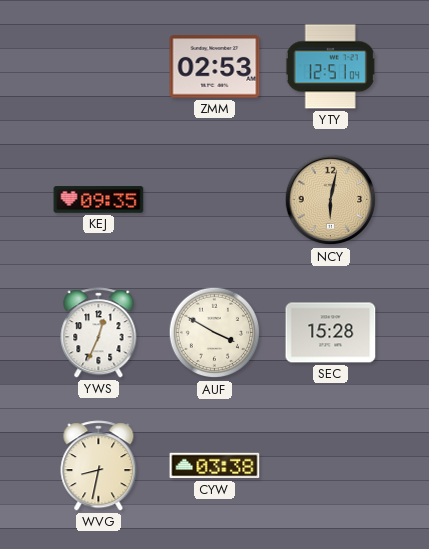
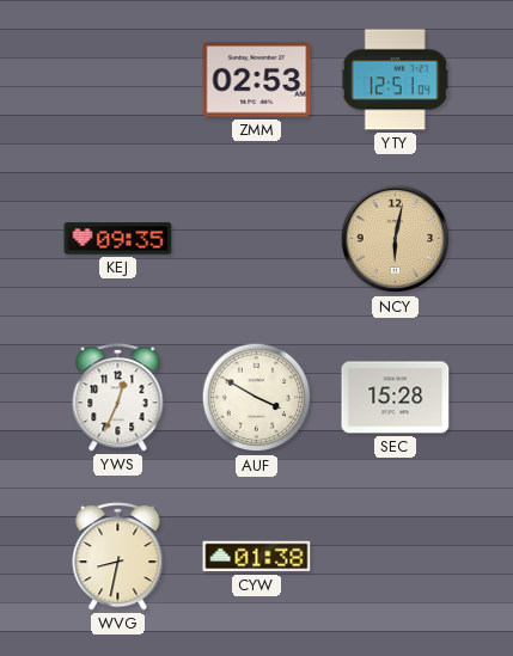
CYW: 03:38 -> 01:38 (257, 557)
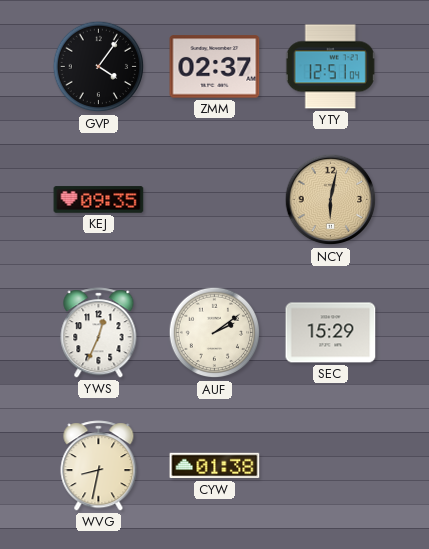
GVP: none -> 4:06 (99, 67)
ZMM: 02:53 -> 02:37 (215, 67)
AUF: 3:50 -> 2:09 (215, 333)
SEC: 15:28 -> 15:29 (331, 333)
